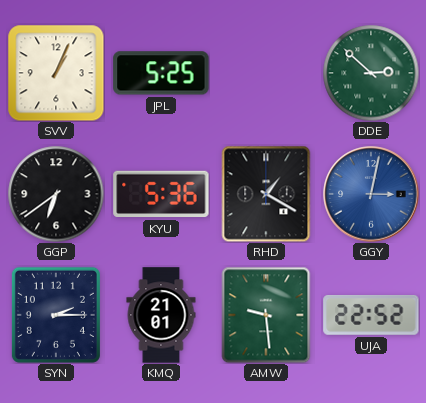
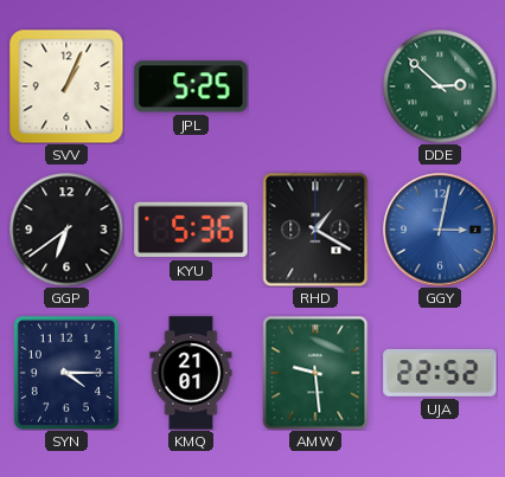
SYN: 2:15 -> 4:15 (66, 373)
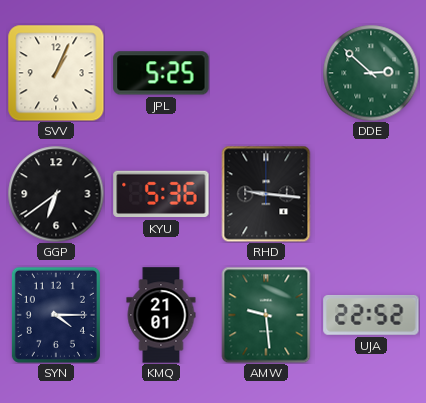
RHD: 1:20 -> 9:16 (266, 194)
GGY: 3:02 -> none (440, 230)
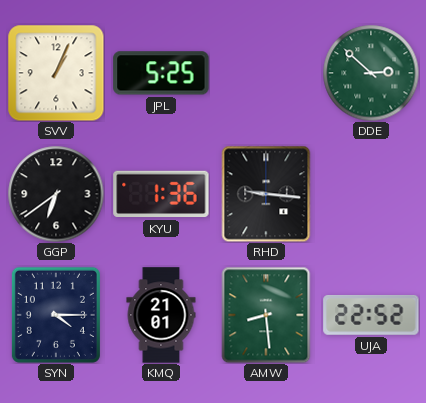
KYU: 5:36 -> 1:36 (161, 194)
AMW: 9:29 -> 8:29 (266, 315)
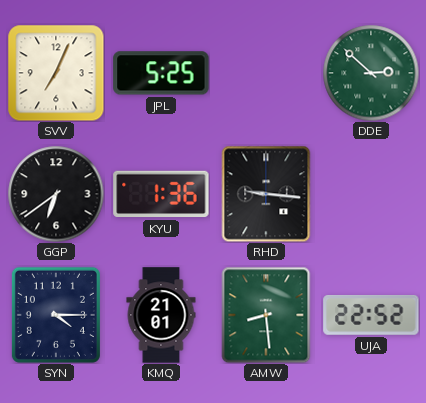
SVV: 1:04 -> 7:04 (56, 73)
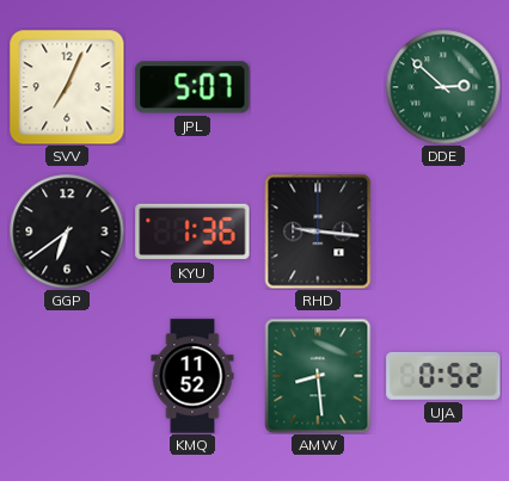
JPL: 5:25 -> 5:07 (192, 87)
SYN: 4:15 -> none (56, 315)
KMQ: 21:01 -> 11:52 (192, 376)
UJA: 22:52 -> 0:52 (443, 376)
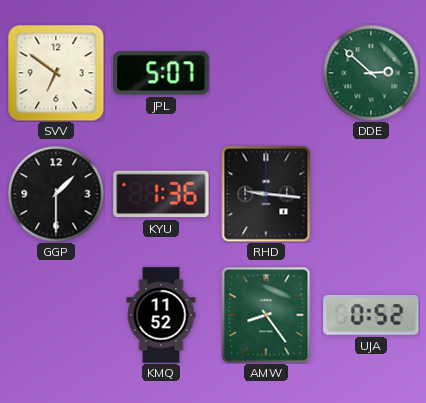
SVV: 7:04 -> 6:51 (56, 73)
GGP: 6:39 -> 1:30 (56, 194)
AMW: 8:29 -> 8:24 (266, 315)
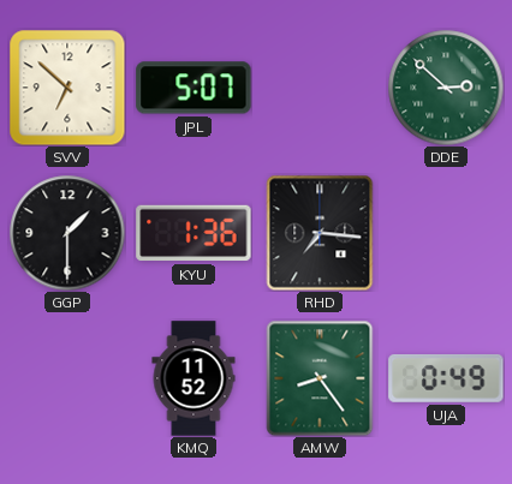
SVV: 6:51 -> 6:52 (67, 88)
RHD: 9:16 -> 7:16 (320, 233)
UJA: 0:52 -> 0:49 (446, 378)
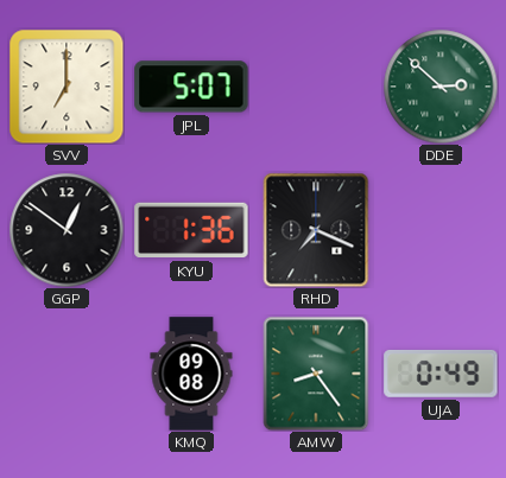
SVV: 6:52 -> 7:00 (67, 87)
GGP: 1:30 -> 12:51 (67, 230)
RHD: 7:16 -> 7:19 (316, 230)
KMQ: 11:52 -> 09:08 (191, 374)
